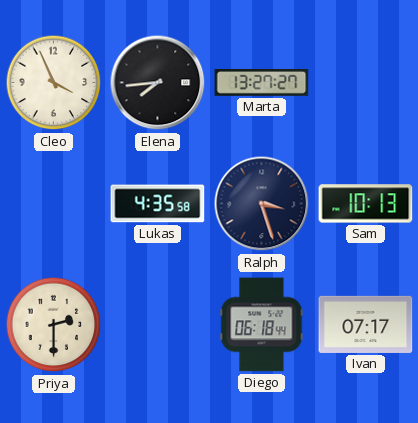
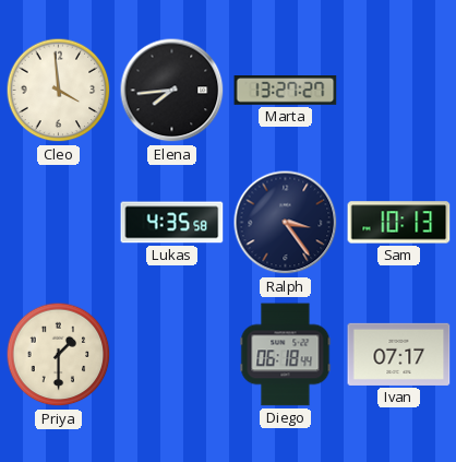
Cleo: 3:56 -> 3:59 (59, 91)
Ralph: 3:27 -> 3:24 (286, 223)
Priya: 2:30 -> 1:30 (59, 355)
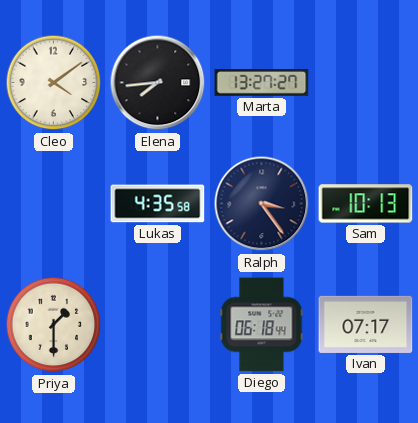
Cleo: 3:59 -> 4:09 (54, 83)
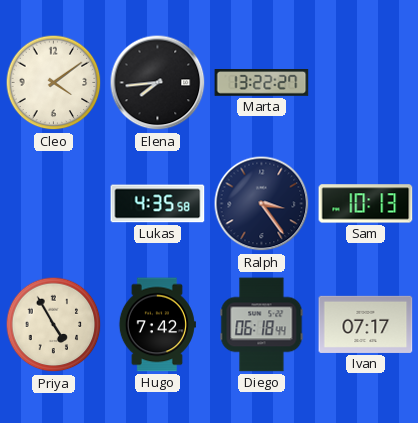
Marta: 13:27 -> 13:22 (262, 83)
Priya: 1:30 -> 4:55 (54, 325)
Hugo: none -> 7:42 (157, 325)
